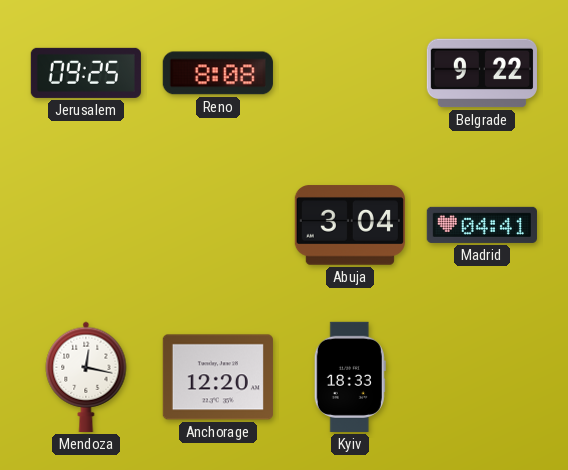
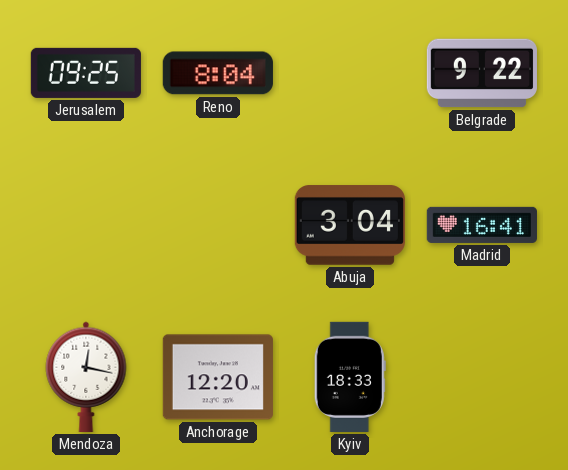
Reno: 8:08 -> 8:04 (218, 73)
Madrid: 04:41 -> 16:41 (482, 225)
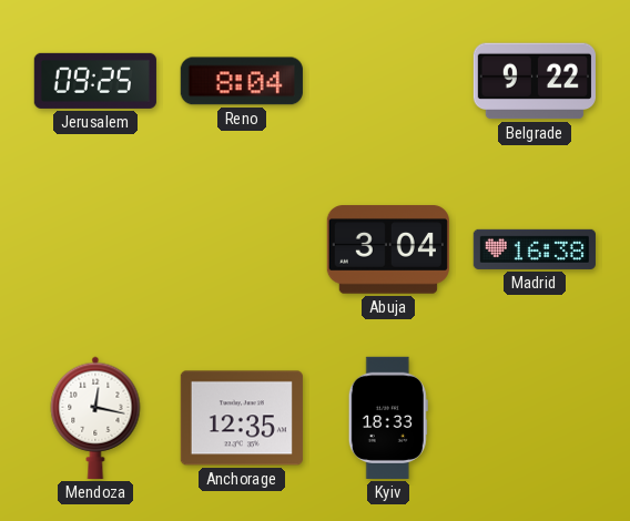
Madrid: 16:41 -> 16:38 (535, 249)
Anchorage: 12:20 -> 12:35 (242, 418)
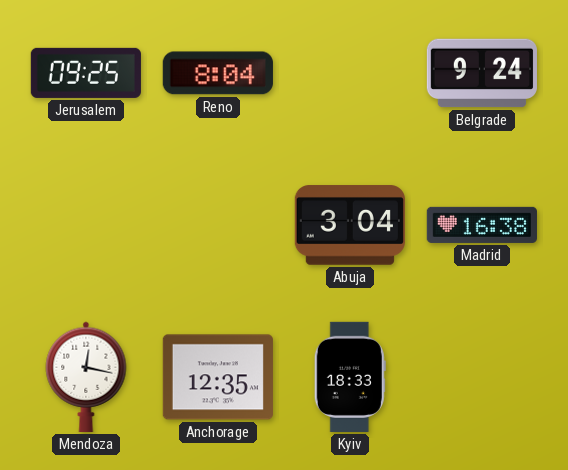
Belgrade: 9:22 -> 9:24 (482, 73)
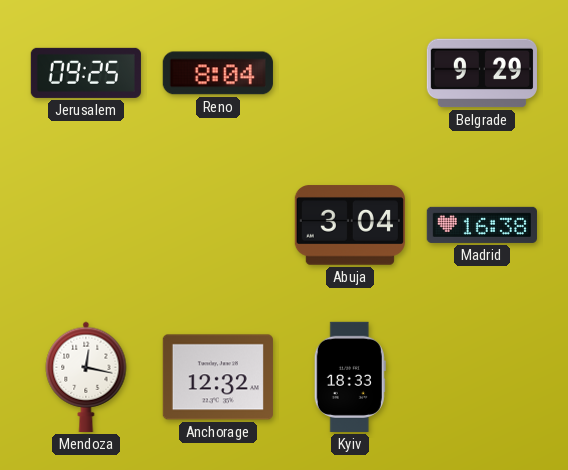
Belgrade: 9:24 -> 9:29 (482, 73)
Anchorage: 12:35 -> 12:32 (218, 377)
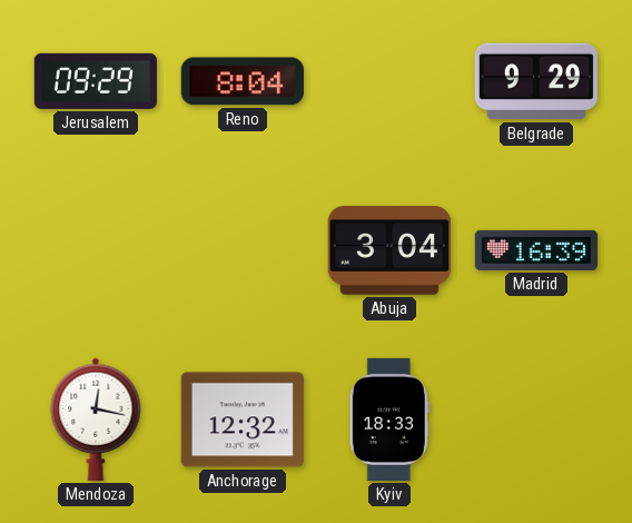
Jerusalem: 09:25 -> 09:29 (96, 81)
Madrid: 16:38 -> 16:39 (536, 250)
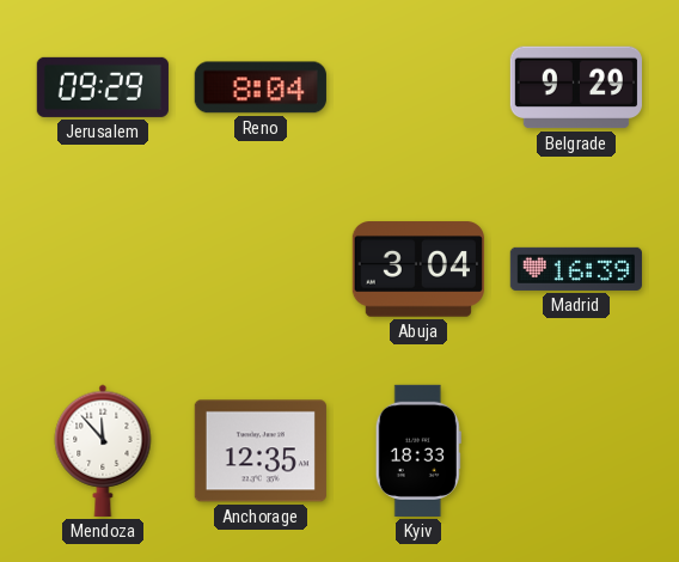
Mendoza: 12:17 -> 11:53 (103, 451)
Anchorage: 12:32 -> 12:35 (261, 451)
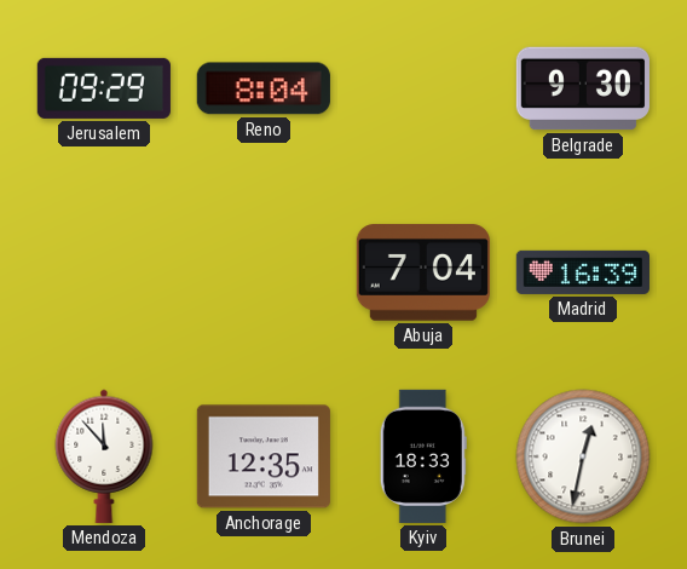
Belgrade: 9:29 -> 9:30 (583, 88)
Abuja: 3:04 -> 7:04 (423, 272)
Brunei: none -> 12:32 (583, 456)
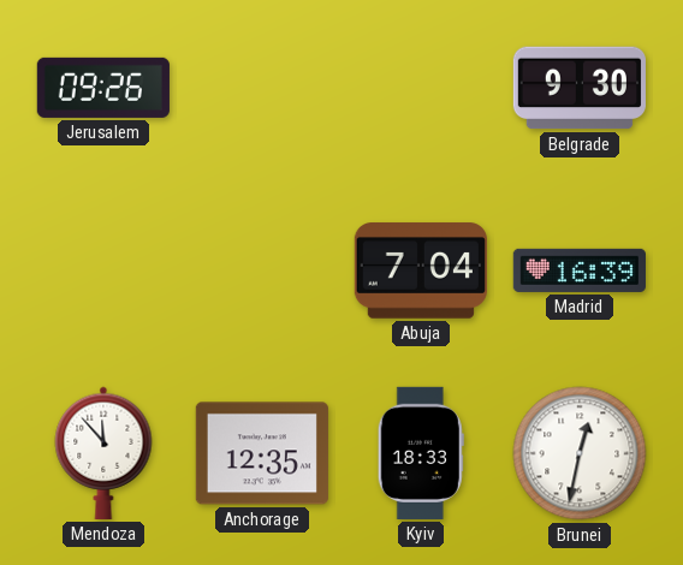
Jerusalem: 09:29 -> 09:26 (103, 88)
Reno: 8:04 -> none (264, 88)
